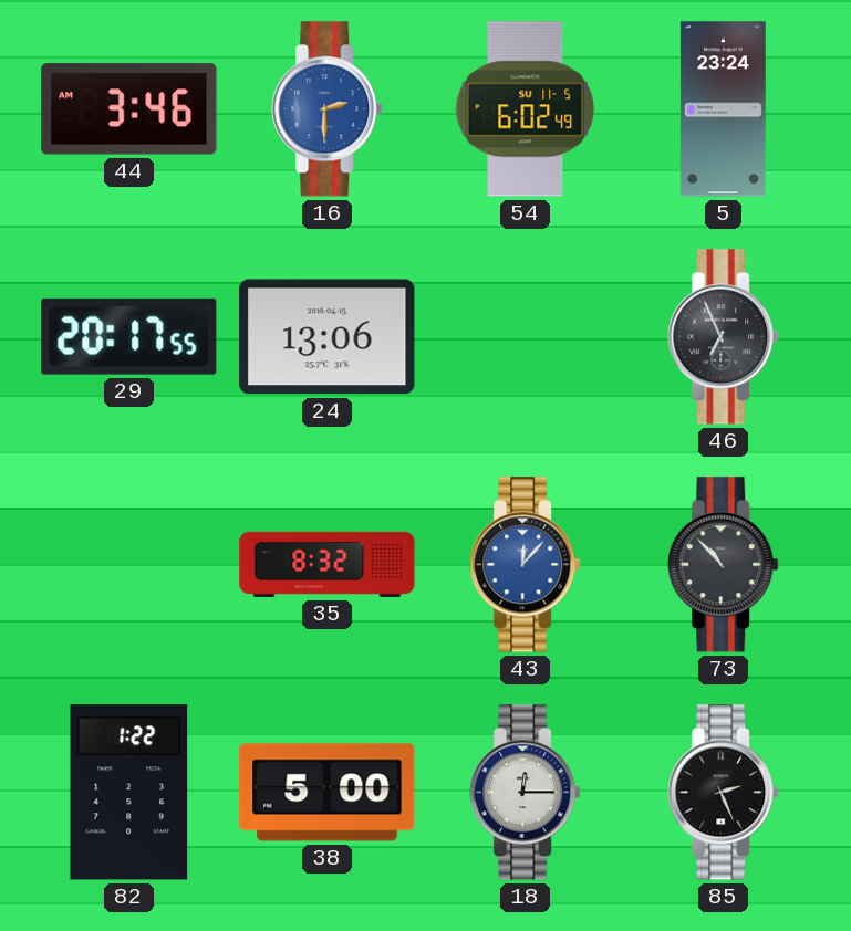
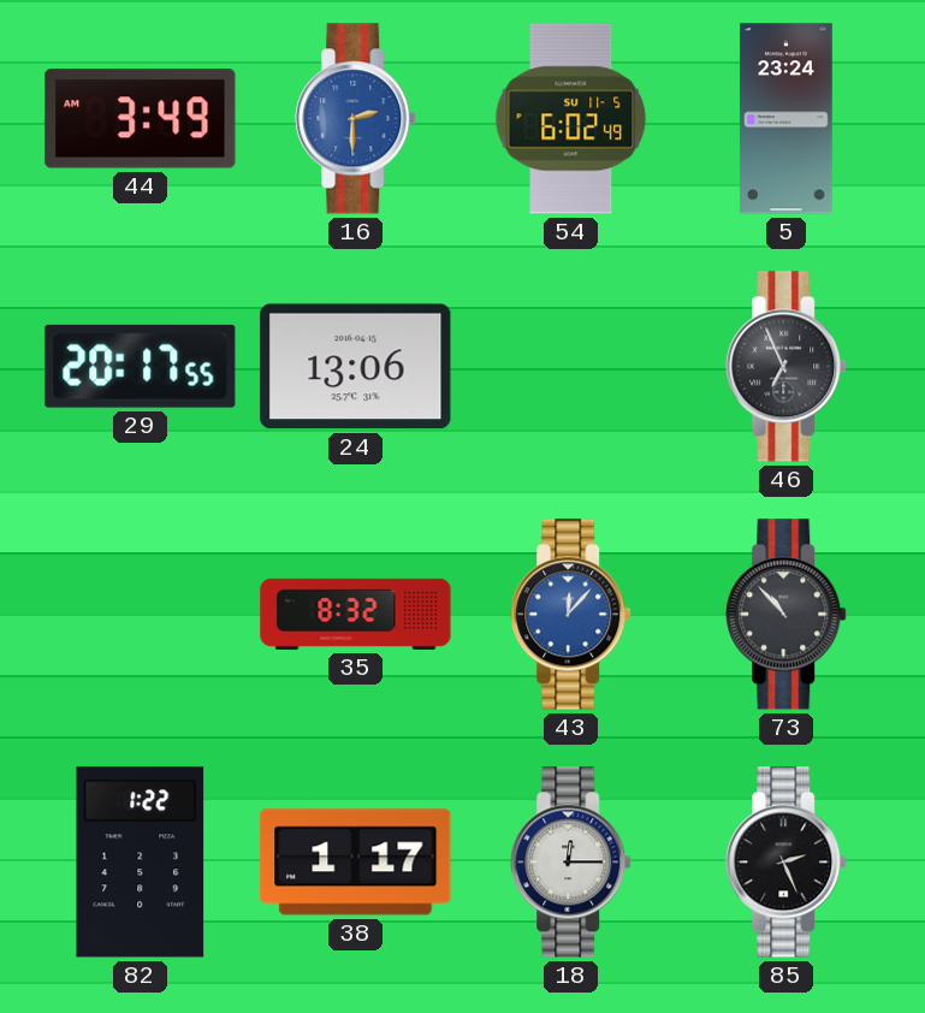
44: 3:46 -> 3:49 (141, 119)
38: 5:00 -> 1:17 (356, 863)
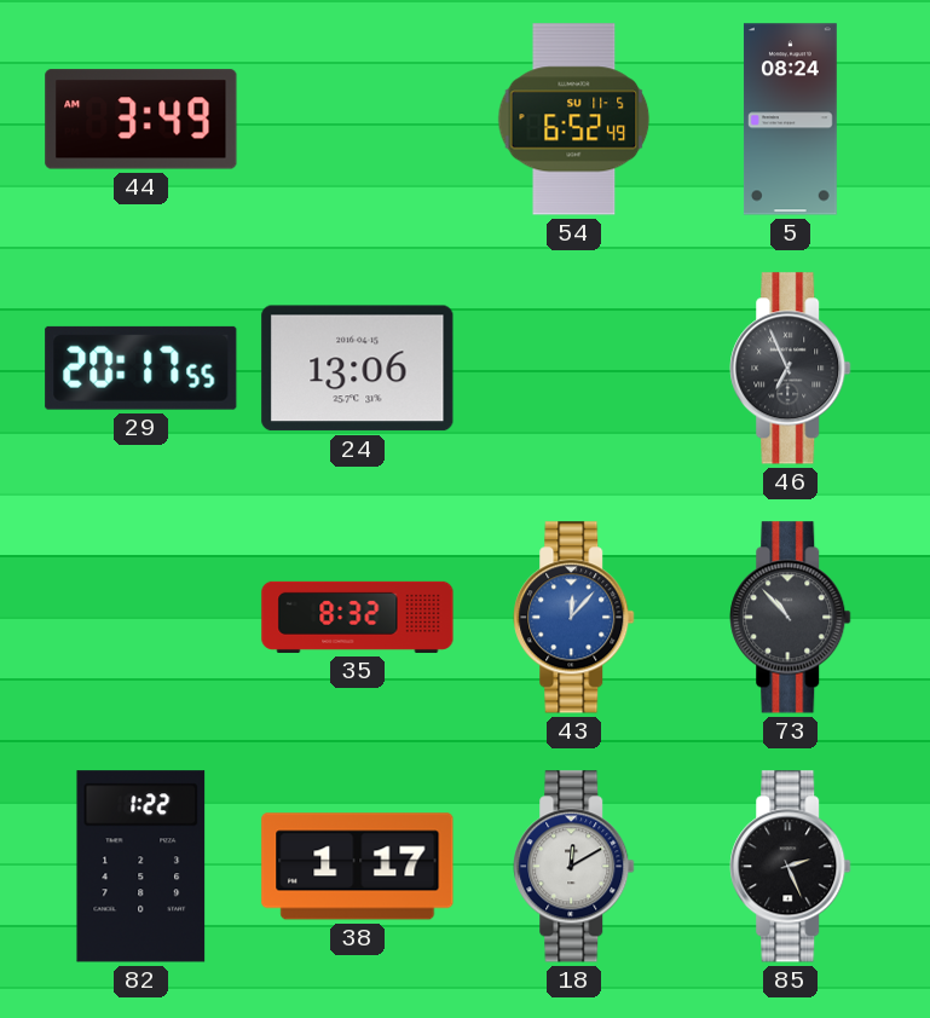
16: 2:30 -> none (356, 119)
54: 6:02 -> 6:52 (574, 120)
5: 23:24 -> 08:24 (790, 120)
18: 12:15 -> 12:10 (574, 867)
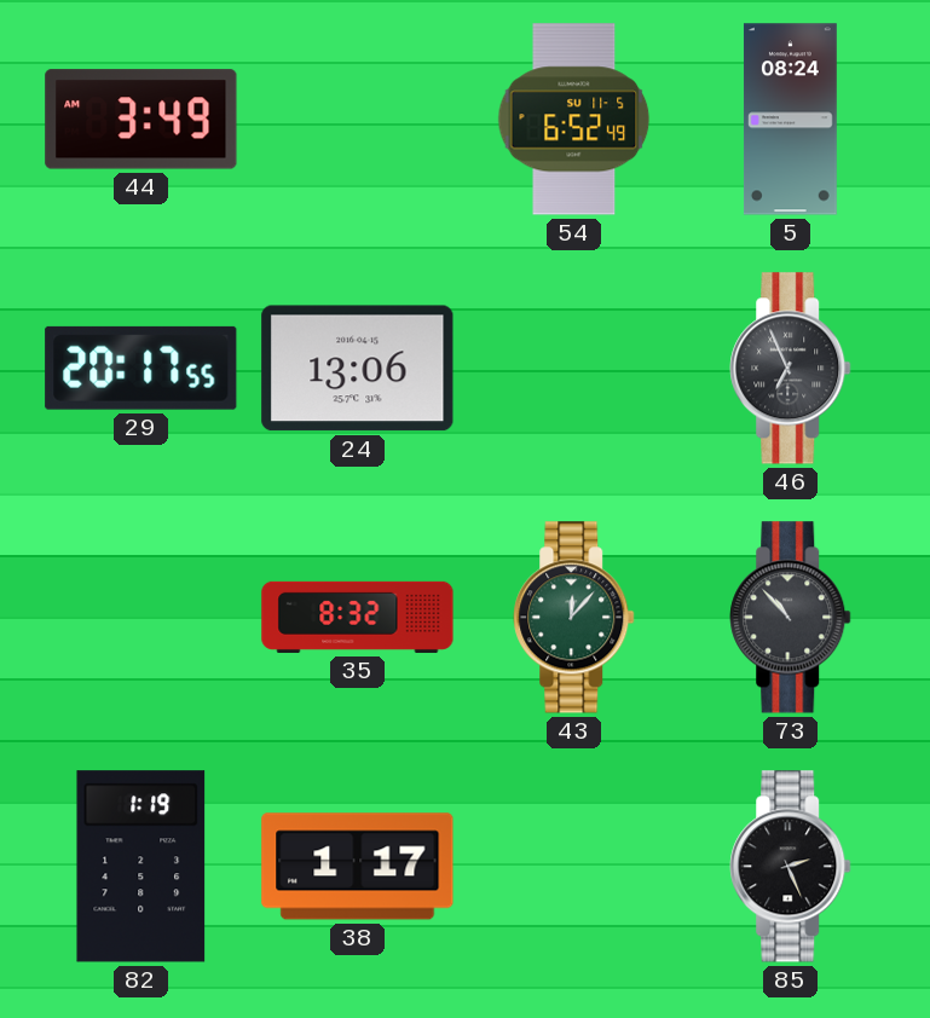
43 dial: blue -> green (574, 618)
82: 1:22 -> 1:19 (141, 867)
18: 12:10 -> none (574, 867)
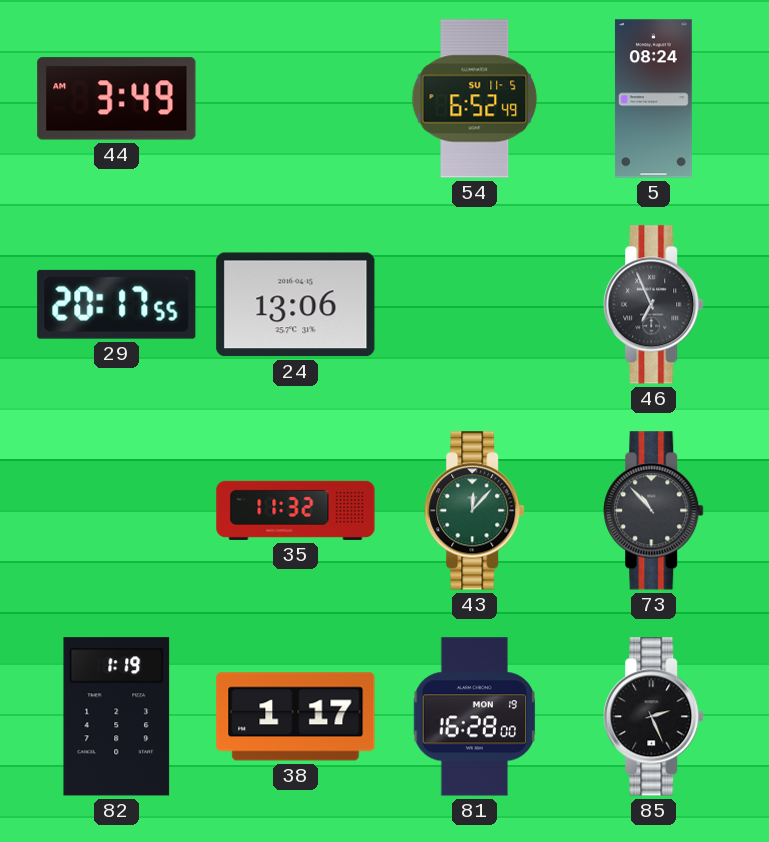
35: 8:32 -> 11:32 (296, 510)
81: none -> 16:28 (475, 717)
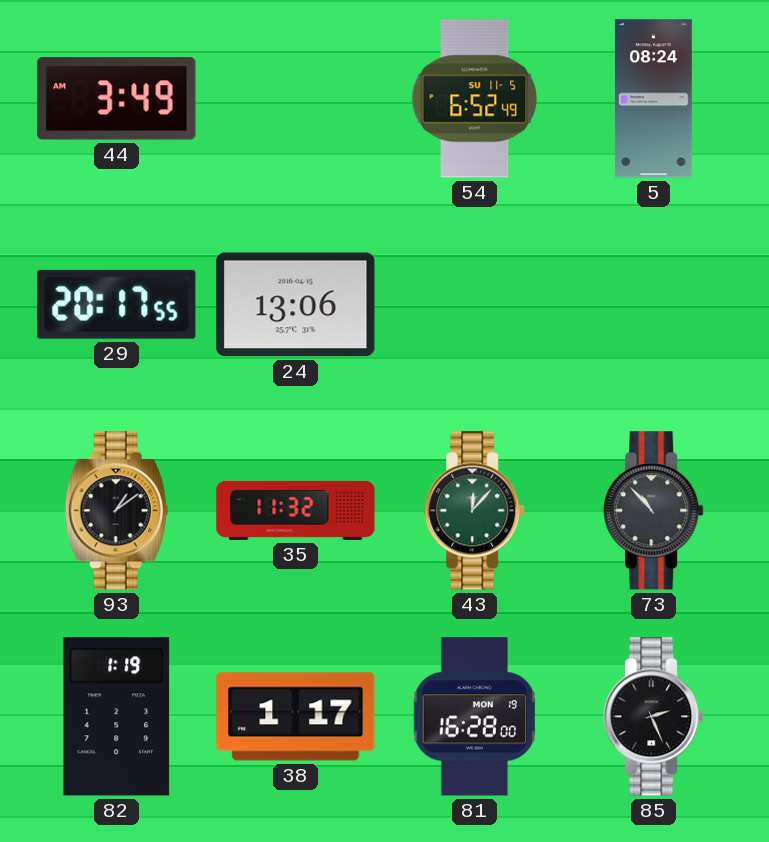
46: 6:56 -> none (654, 305)
93: none -> 1:09 (116, 511)
